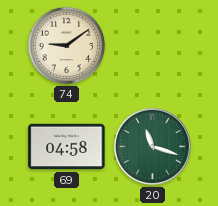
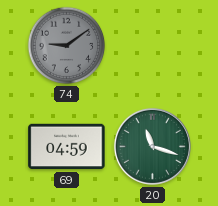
74 dial: cream -> grey (67, 46)
69: 04:58 -> 04:59 (67, 147)
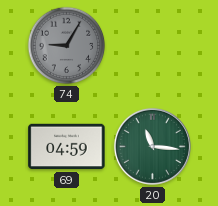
74: 9:09 -> 9:05 (67, 46)
20: 11:18 -> 11:16 (152, 146)
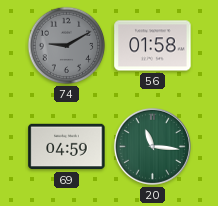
74: 9:05 -> 9:10 (67, 46)
56: none -> 01:58 (153, 46)
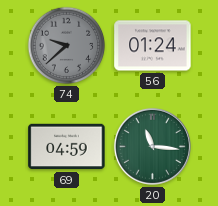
74: 9:10 -> 9:38 (67, 46)
56: 01:58 -> 01:24 (153, 46)
